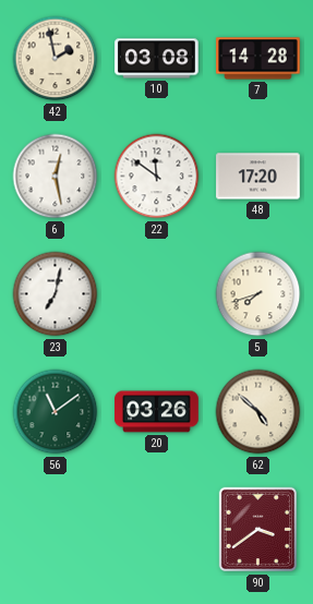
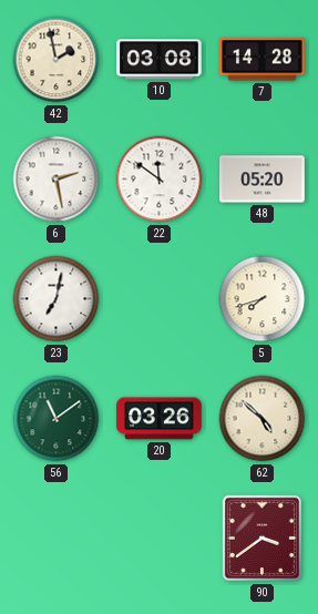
6: 12:28 -> 2:28 (57, 180)
48: 17:20 -> 05:20 (263, 180)
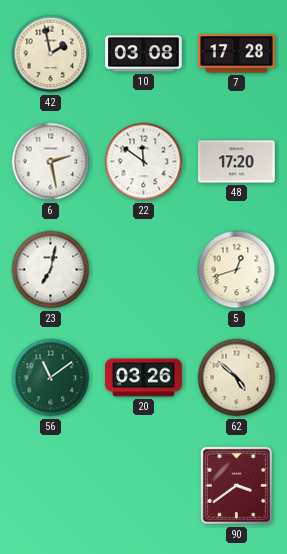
7: 14:28 -> 17:28 (237, 54)
48: 05:20 -> 17:20 (237, 162)
5: 7:42 -> 12:42 (237, 270)
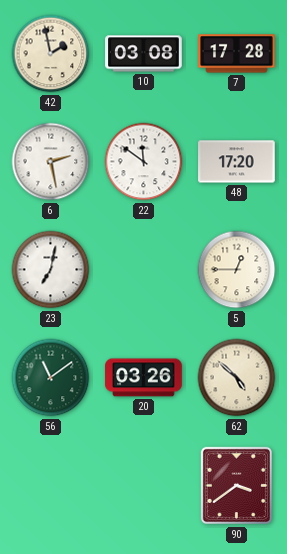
5: 12:42 -> 12:45 (237, 270)
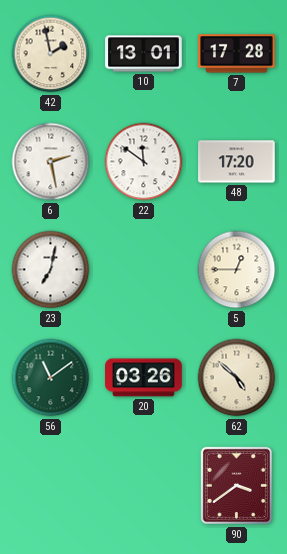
10: 03:08 -> 13:01 (144, 54)
